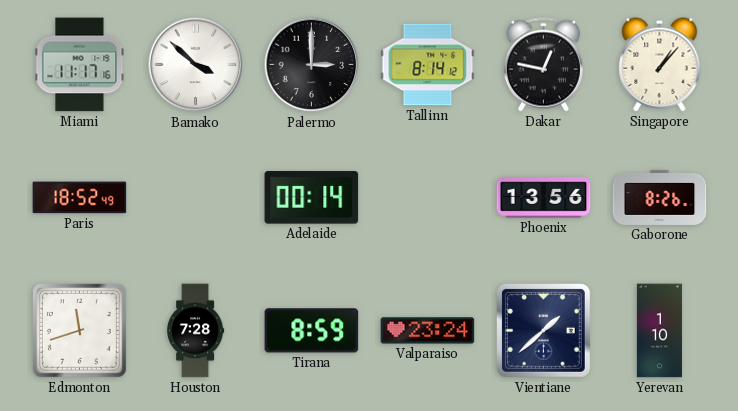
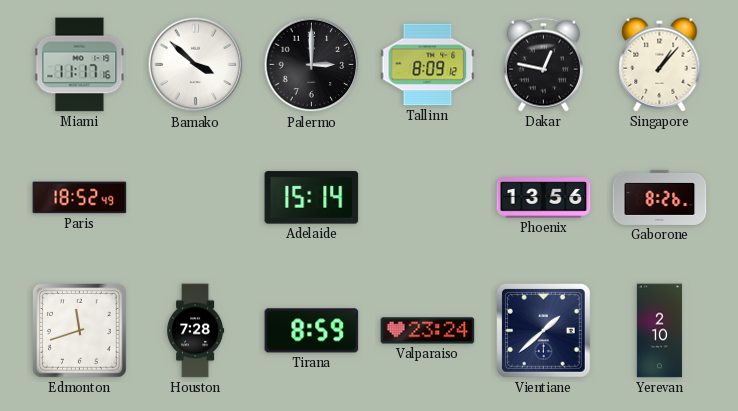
Tallinn: 8:14 -> 8:09 (428, 65)
Adelaide: 00:14 -> 15:14 (312, 198)
Yerevan: 1:10 -> 2:10 (659, 331)
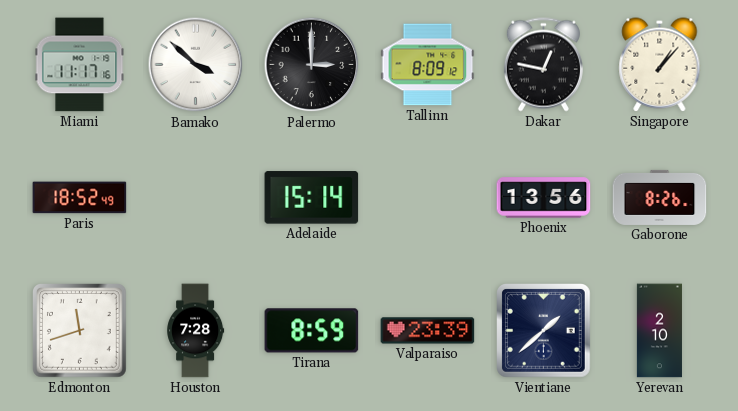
Valparaiso: 23:24 -> 23:39 (428, 331)
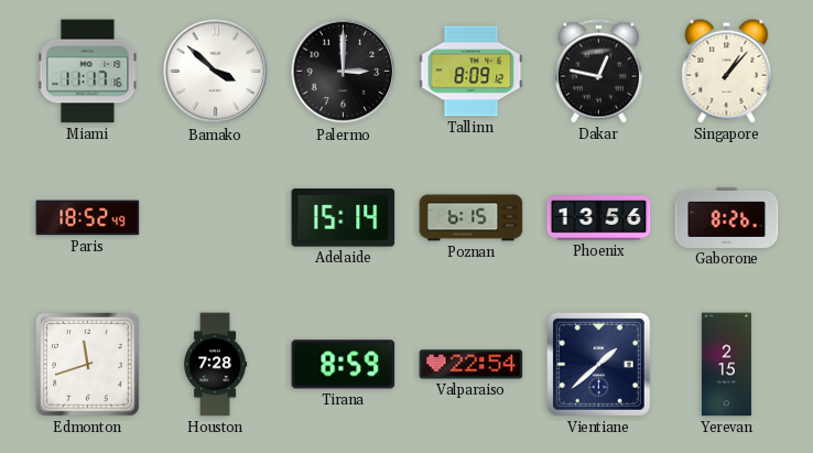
Poznan: none -> 6:15 (471, 218)
Valparaiso: 23:39 -> 22:54 (471, 365)
Yerevan: 2:10 -> 2:15 (726, 365)
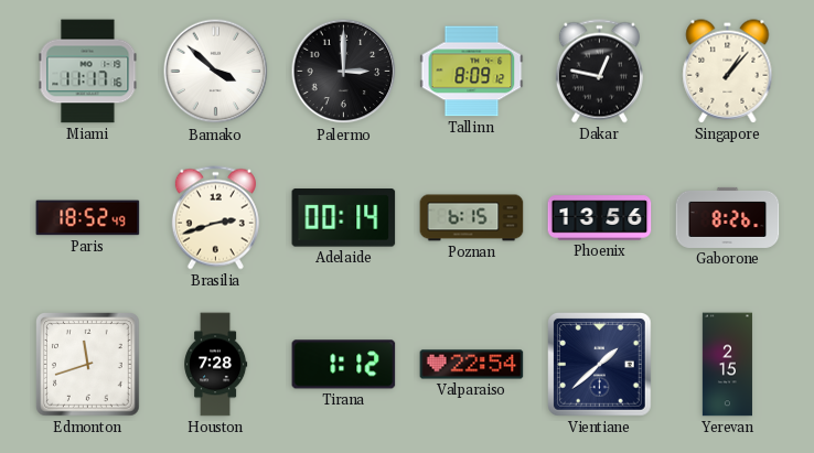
Brasilia: none -> 2:42 (215, 218)
Adelaide: 15:14 -> 00:14 (344, 218)
Tirana: 8:59 -> 1:12 (344, 365)
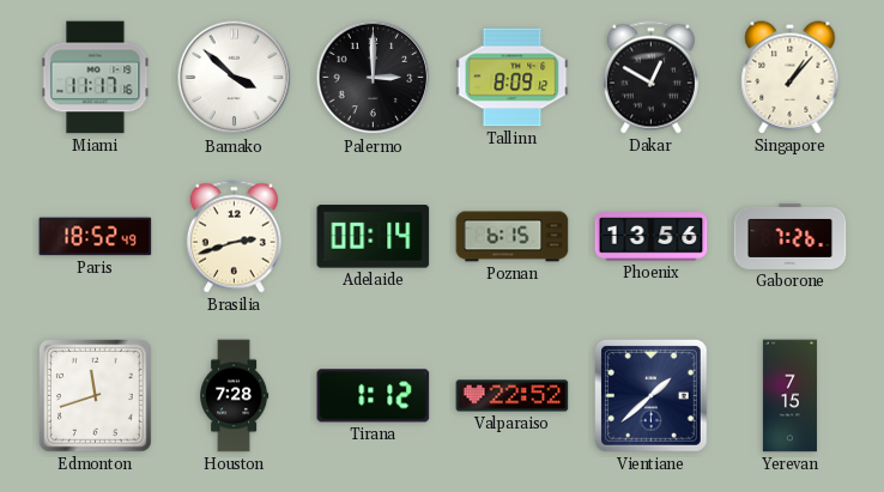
Dakar: 12:47 -> 12:50 (650, 78)
Gaborone: 8:26 -> 7:26 (791, 236)
Valparaiso: 22:54 -> 22:52 (513, 396)
Yerevan: 2:15 -> 7:15 (789, 396)
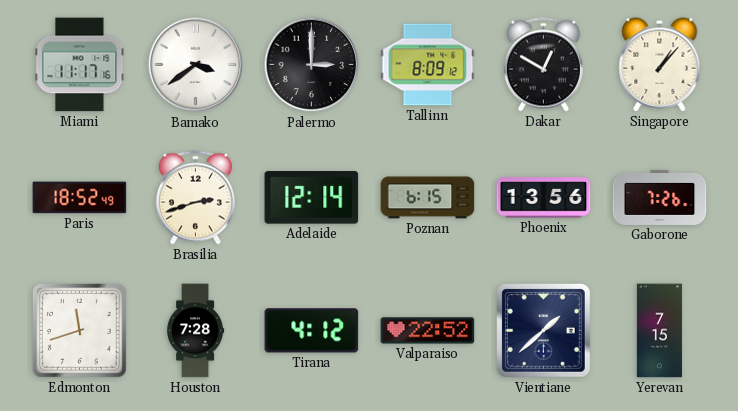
Bamako: 3:52 -> 3:39 (196, 65)
Adelaide: 00:14 -> 12:14 (312, 198)
Tirana: 1:12 -> 4:12 (312, 331)
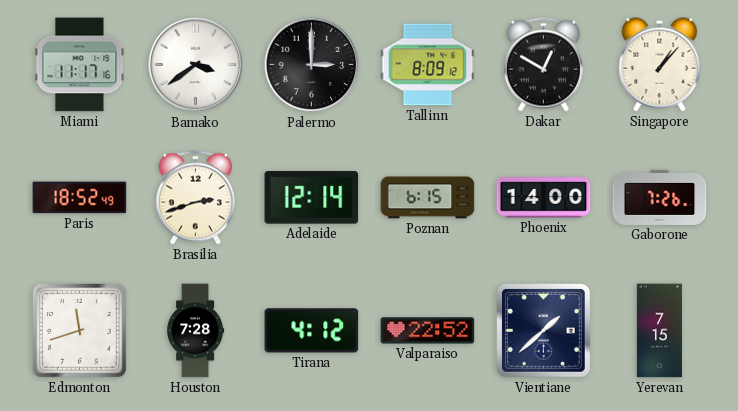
Phoenix: 13:56 -> 14:00 (544, 198)
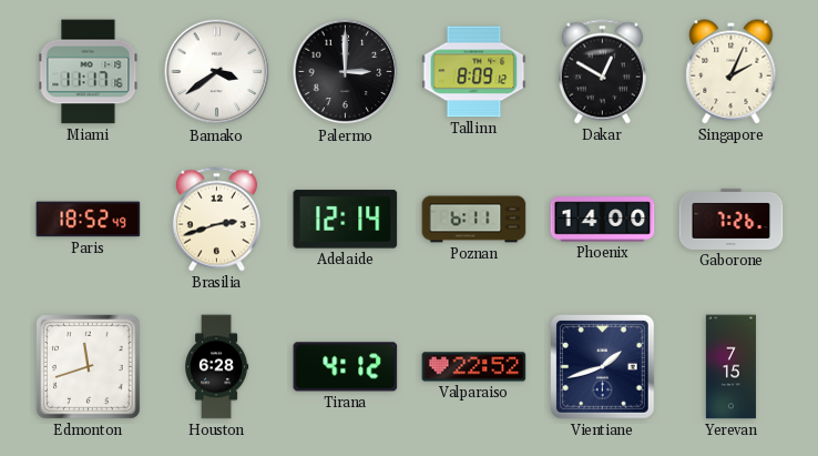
Singapore: 1:07 -> 2:04 (732, 72)
Poznan: 6:15 -> 6:11 (474, 220)
Houston: 7:28 -> 6:28 (217, 367)
Vientiane: 1:38 -> 1:42 (603, 367)
